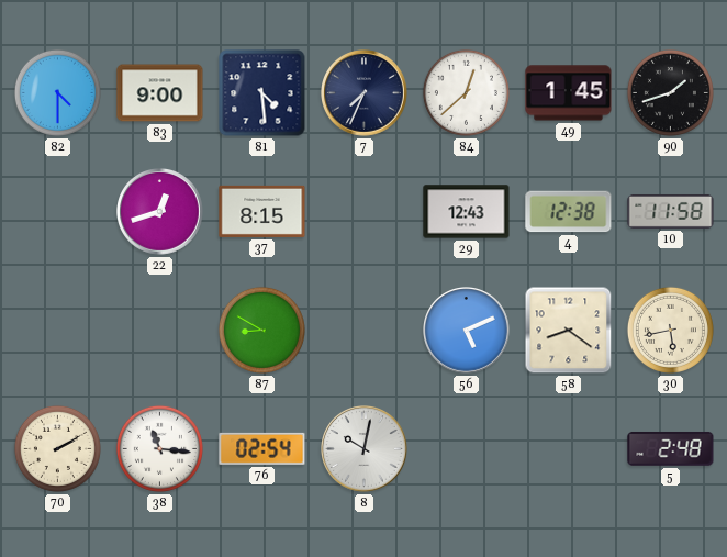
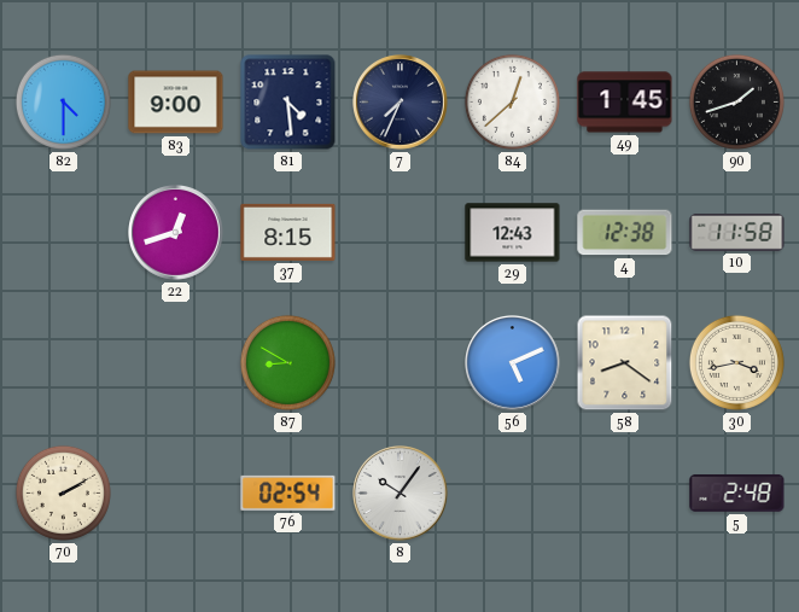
30: 5:43 -> 3:43 (736, 362)
38: 11:16 -> none (159, 448)
8: 10:02 -> 10:06 (401, 494)
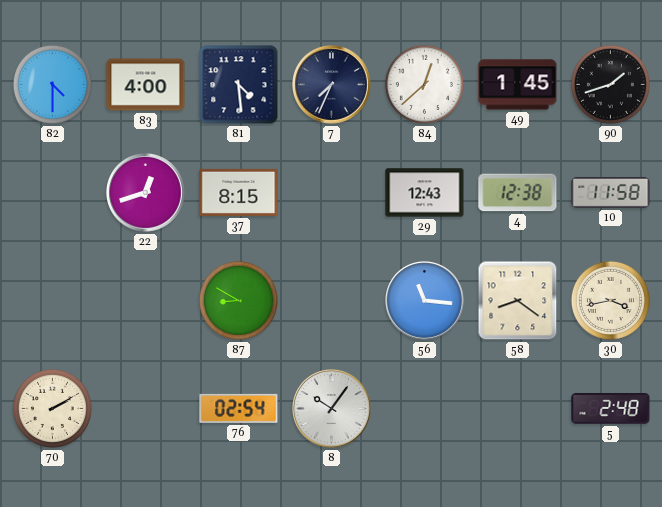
83: 9:00 -> 4:00 (146, 85)
56: 5:11 -> 11:16 (425, 301)
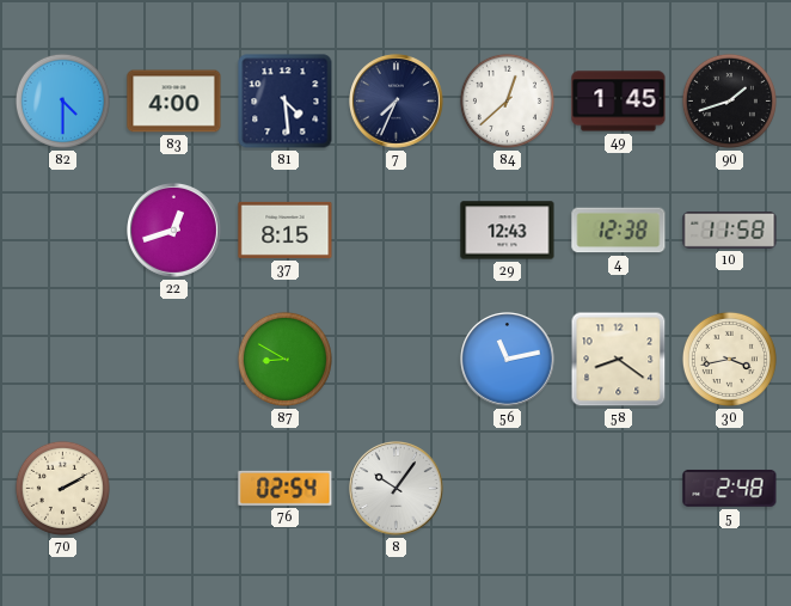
56: 11:16 -> 11:13 (508, 360)
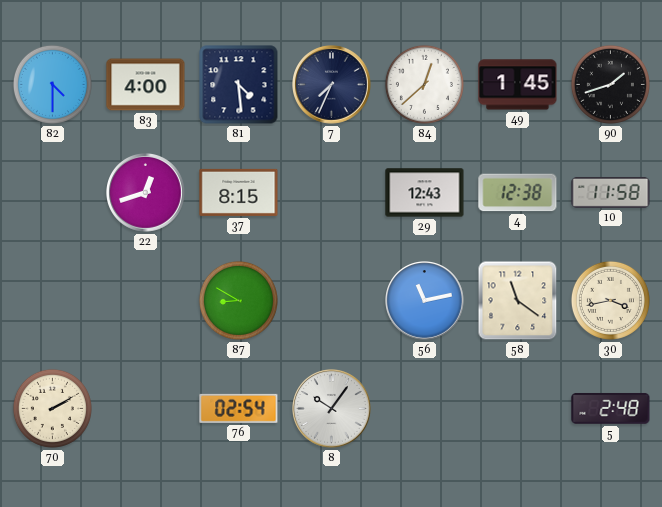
58: 8:21 -> 11:21 (518, 301)
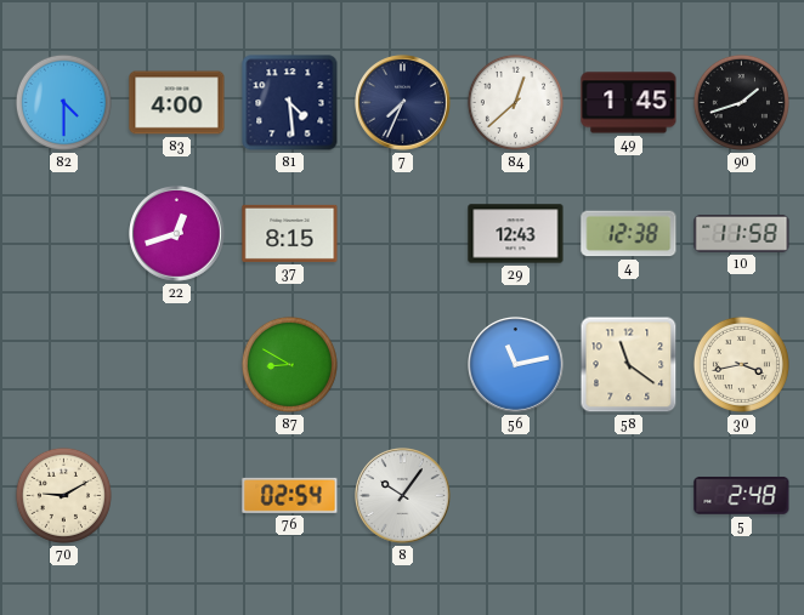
70: 2:10 -> 9:10 (63, 495)
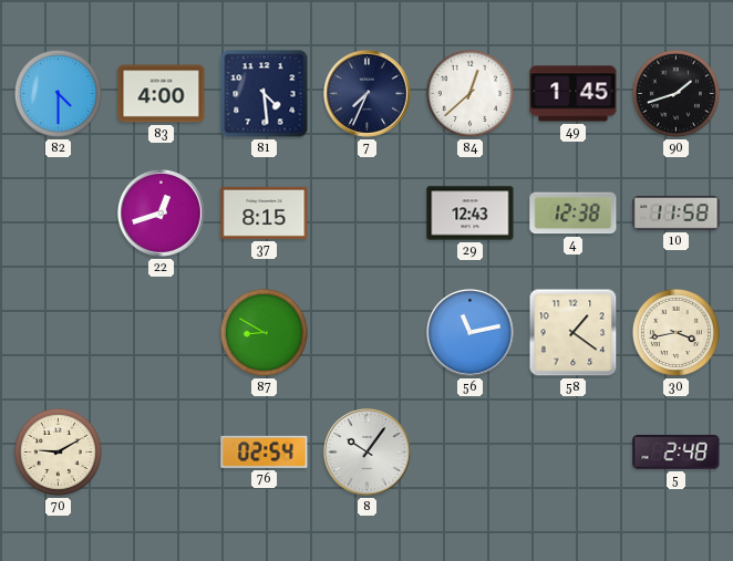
58: 11:21 -> 1:21 (574, 333)
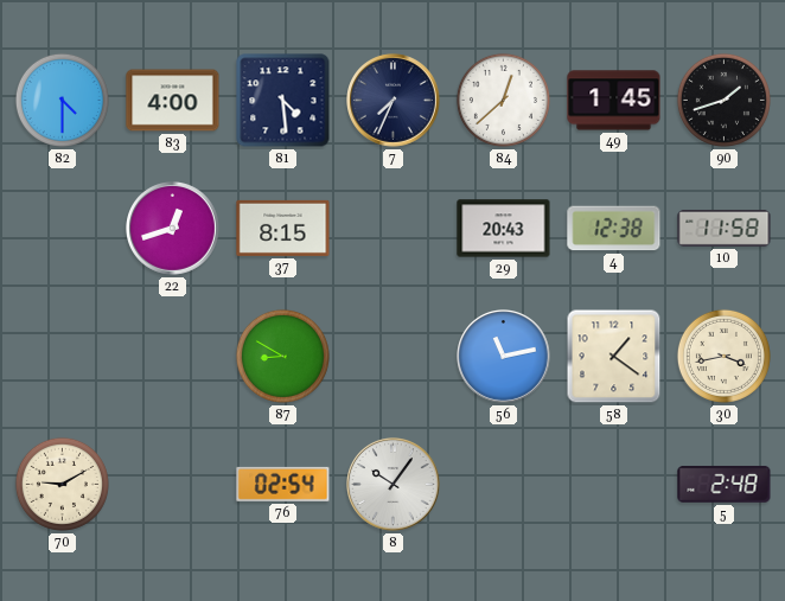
29: 12:43 -> 20:43 (504, 229)
